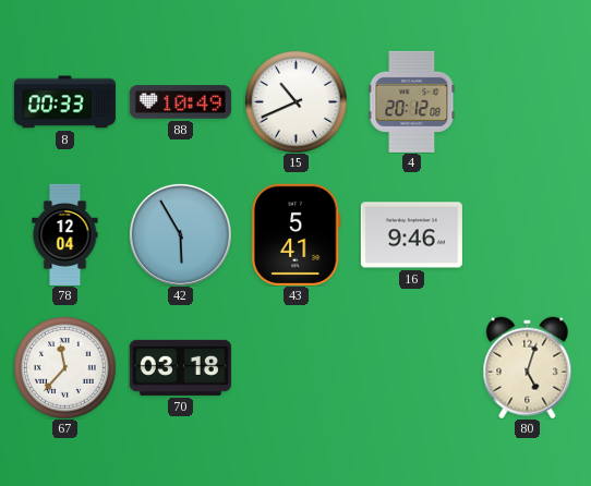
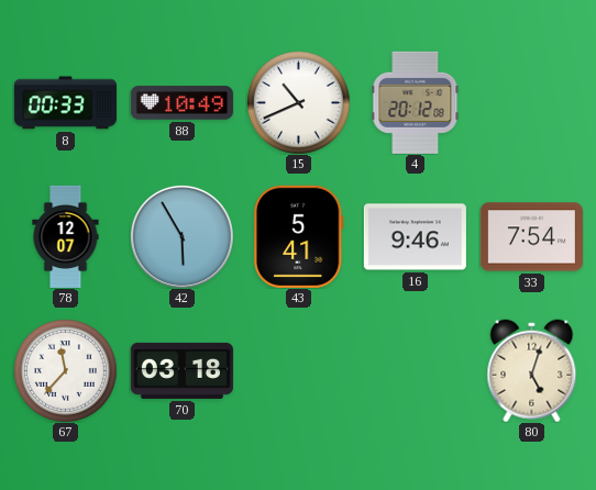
78: 12:04 -> 12:07 (66, 236)
33: none -> 7:54 (531, 237)
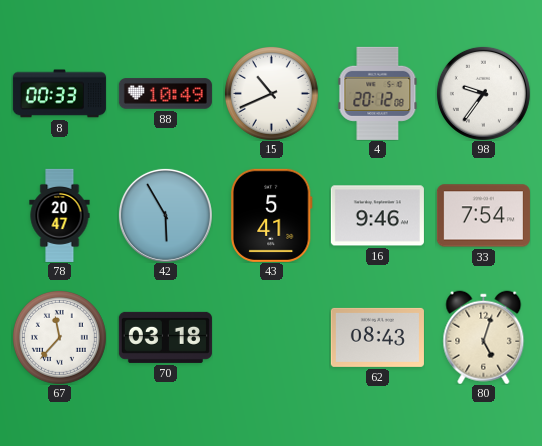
98: none -> 9:36 (483, 93)
78: 12:07 -> 20:47 (60, 215)
62: none -> 08:43 (377, 337)
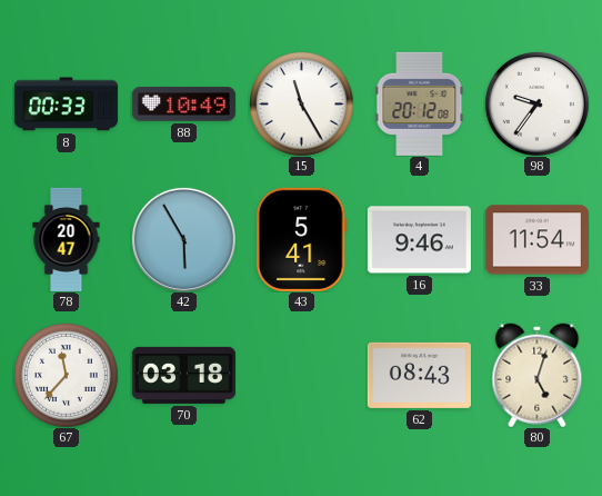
15: 10:41 -> 11:25 (301, 103)
33: 7:54 -> 11:54 (536, 240)
